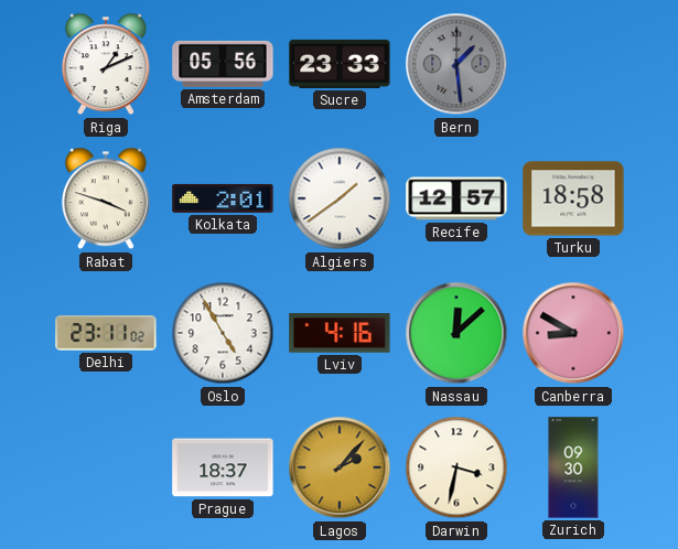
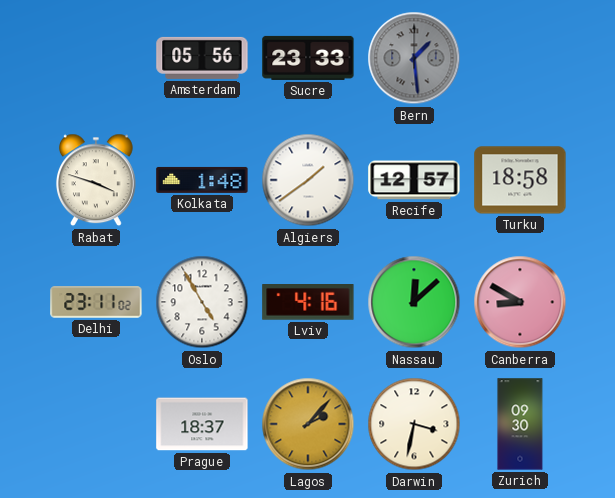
Riga: 1:11 -> none (106, 64)
Kolkata: 2:01 -> 1:48 (202, 180)
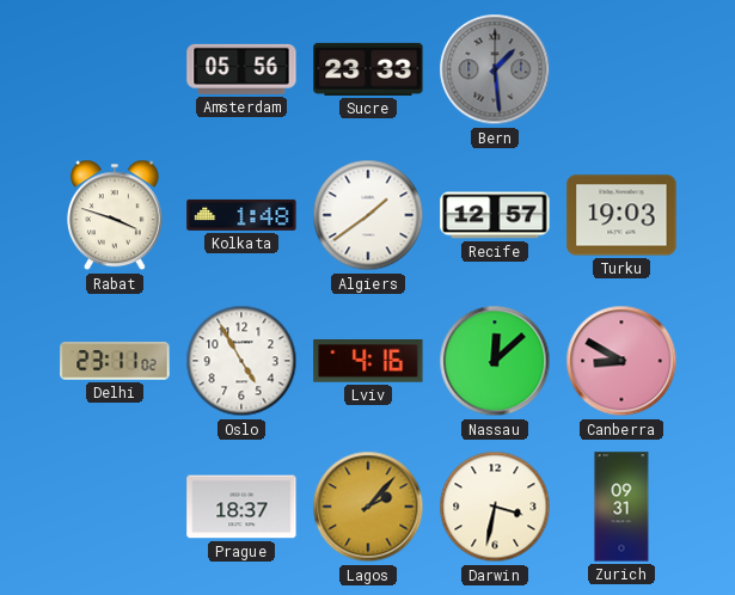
Turku: 18:58 -> 19:03 (621, 215)
Zurich: 09:30 -> 09:31 (621, 507)
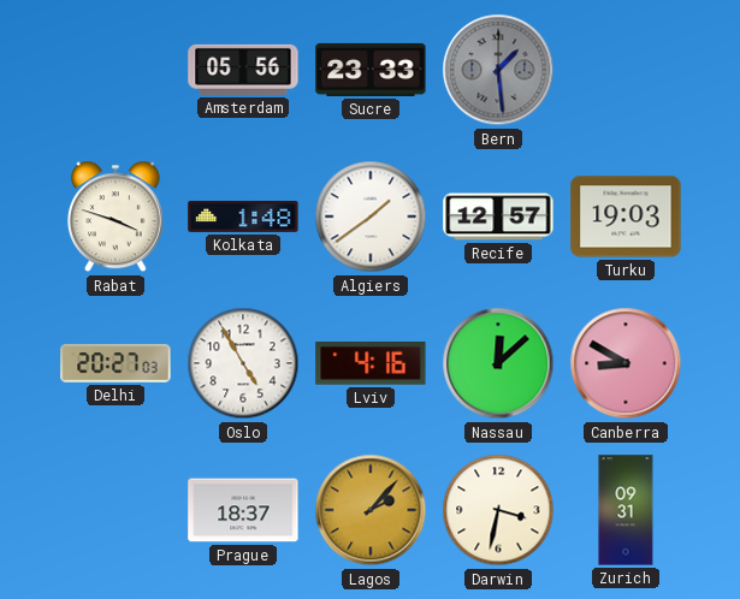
Delhi: 23:11 -> 20:27 (116, 363)
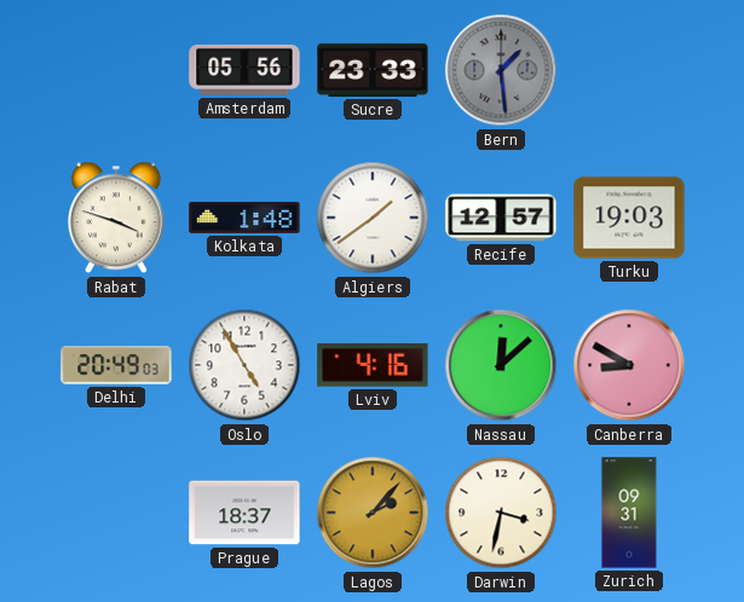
Delhi: 20:27 -> 20:49 (116, 365)
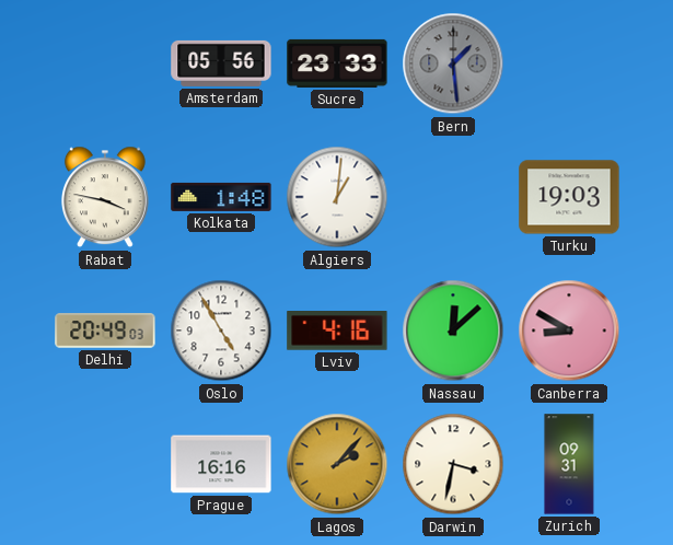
Rabat: 3:48 -> 3:47 (105, 197)
Algiers: 1:39 -> 1:01 (337, 197)
Recife: 12:57 -> none (501, 218)
Prague: 18:37 -> 16:16 (221, 464)
